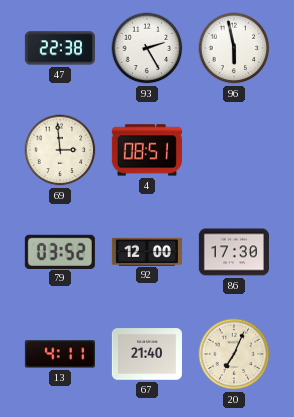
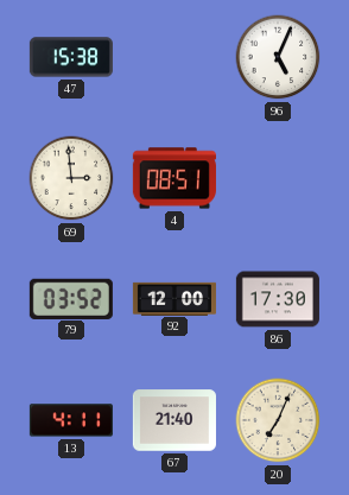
47: 22:38 -> 15:38 (71, 57)
93: 2:25 -> none (147, 48)
96: 5:58 -> 5:04 (278, 57)
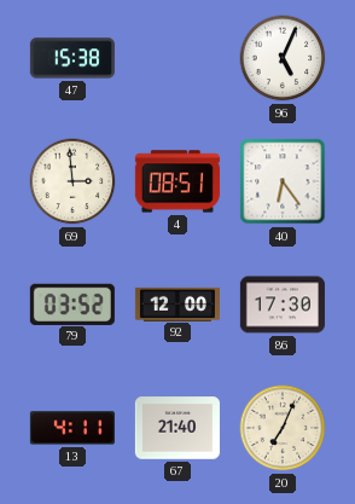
40: none -> 6:24 (283, 181)
